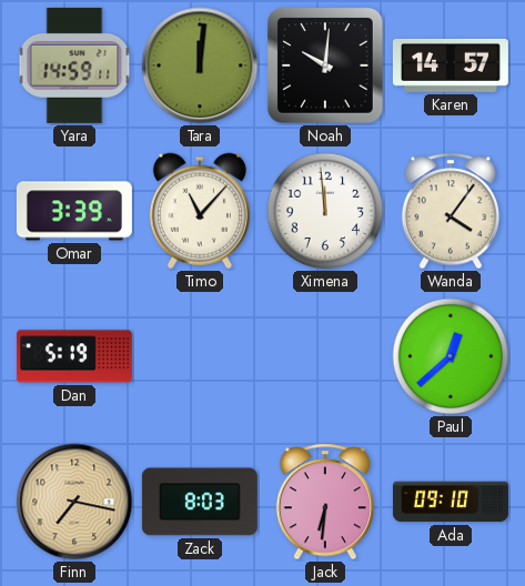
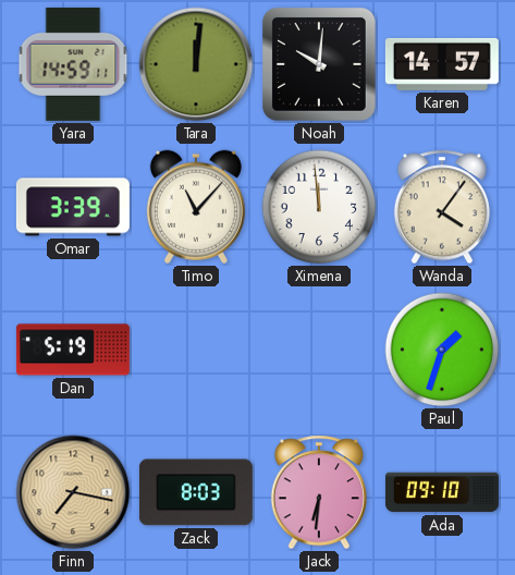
Paul: 12:38 -> 1:33 (442, 350)
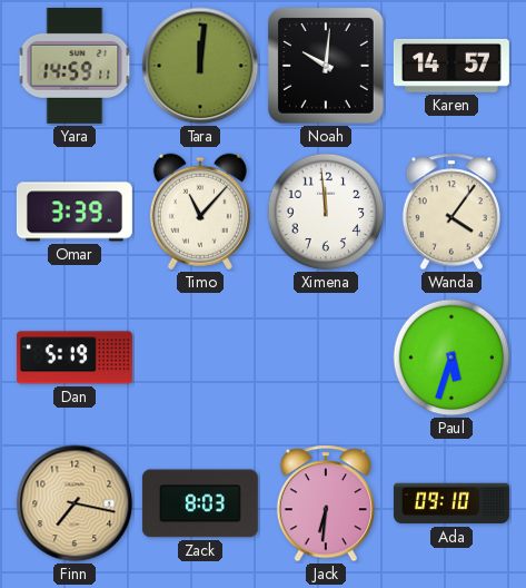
Paul: 1:33 -> 5:33 (451, 357)
